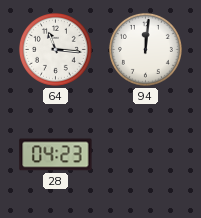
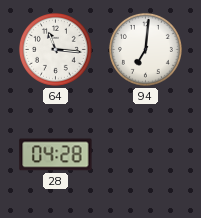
94: 12:01 -> 7:01 (145, 49)
28: 04:23 -> 04:28 (56, 155)
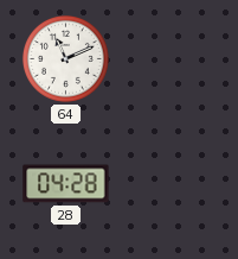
64: 11:16 -> 11:11 (65, 58)
94: 7:01 -> none (145, 49)
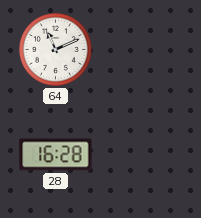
28: 04:28 -> 16:28 (56, 155)
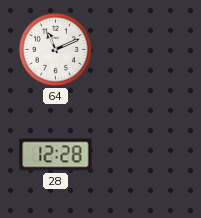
28: 16:28 -> 12:28 (56, 155)
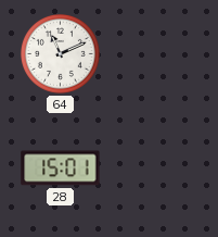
28: 12:28 -> 15:01 (61, 169)
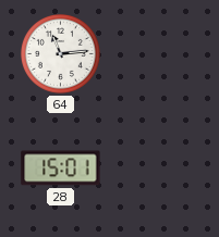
64: 11:11 -> 11:14 (60, 53)
